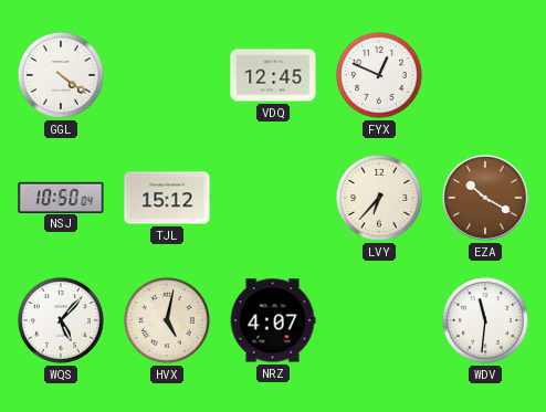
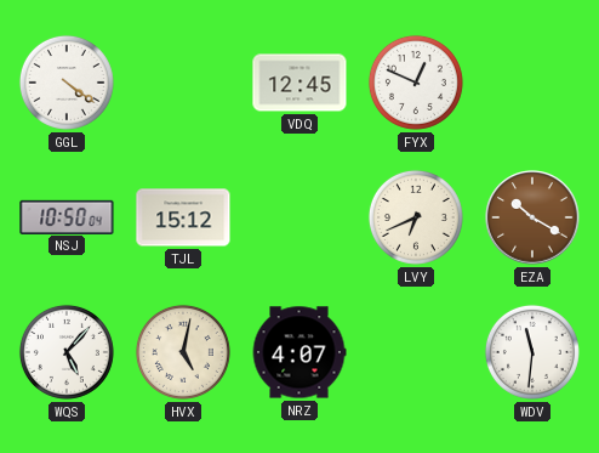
LVY: 6:37 -> 6:41 (416, 217)
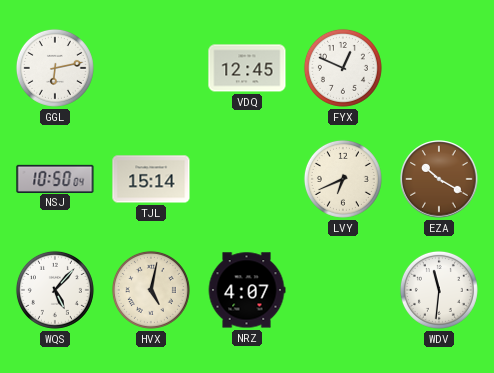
GGL: 4:21 -> 6:13 (55, 68)
TJL: 15:12 -> 15:14 (151, 179)
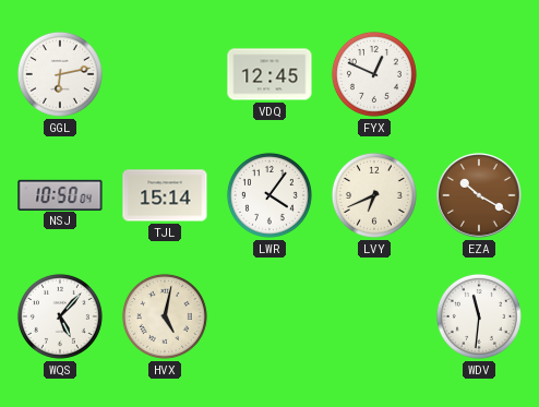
LWR: none -> 4:06 (269, 195)
NRZ: 4:07 -> none (247, 290)
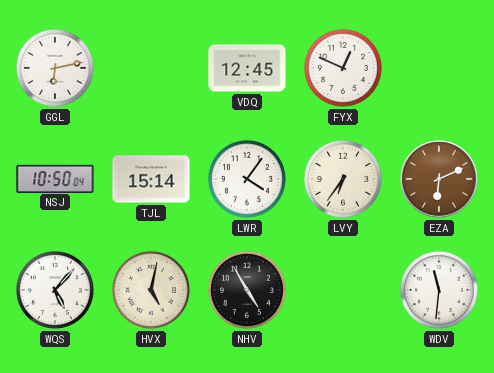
LVY: 6:41 -> 6:36 (343, 179)
EZA: 10:20 -> 6:11 (439, 179)
NHV: none -> 4:55 (247, 290)
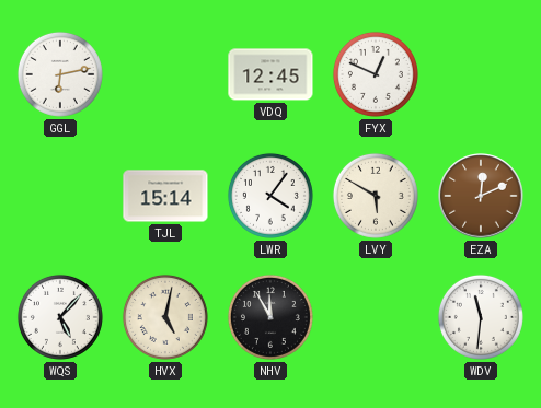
NSJ: 10:50 -> none (55, 178)
LVY: 6:36 -> 5:50 (376, 196)
EZA: 6:11 -> 12:11 (481, 196)
NHV: 4:55 -> 11:55 (270, 317)
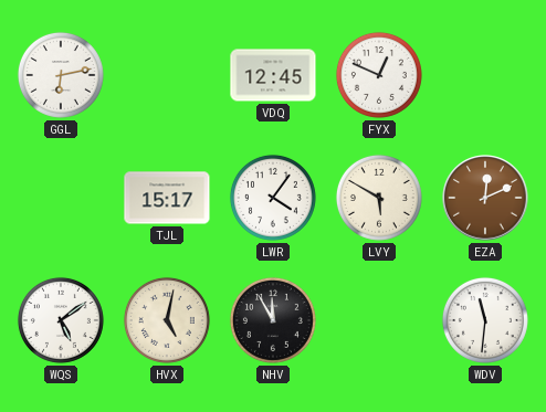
TJL: 15:14 -> 15:17 (167, 198)
WQS: 5:07 -> 5:09 (61, 320)
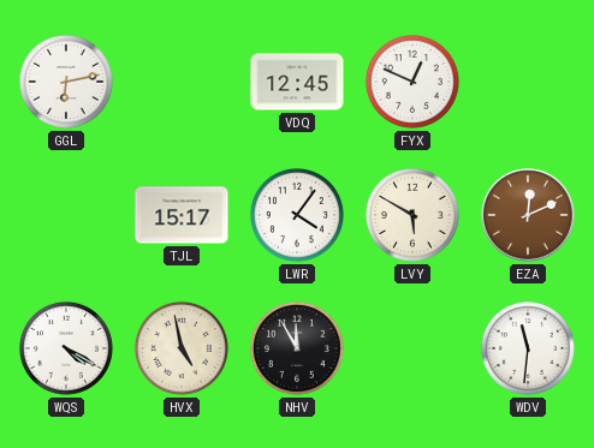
WQS: 5:09 -> 4:20 (66, 348)
HVX: 5:02 -> 4:58 (182, 348)
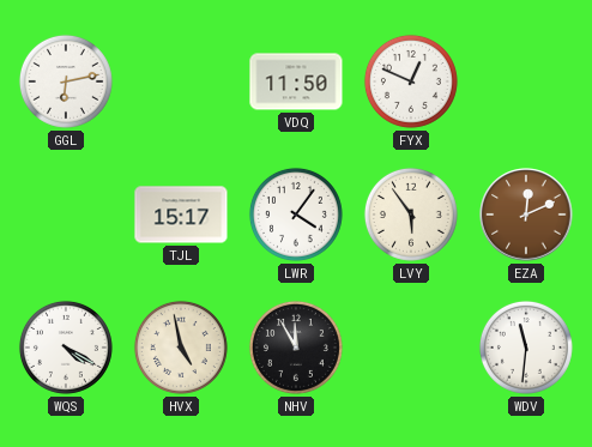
VDQ: 12:45 -> 11:50 (296, 81)
LVY: 5:50 -> 5:54 (411, 215)
